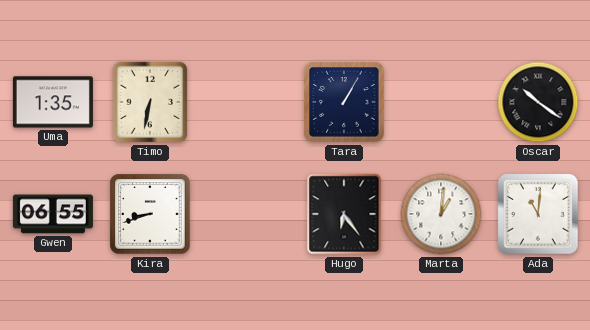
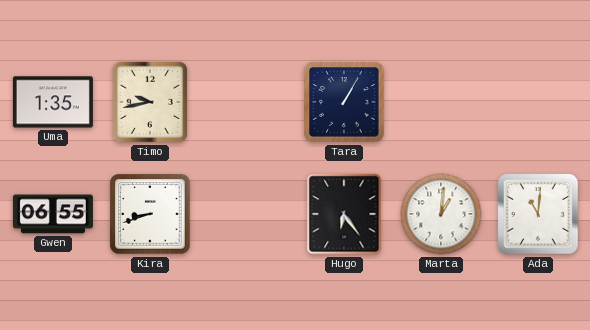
Timo: 6:32 -> 9:43 (150, 102)
Oscar: 10:21 -> none (538, 102)
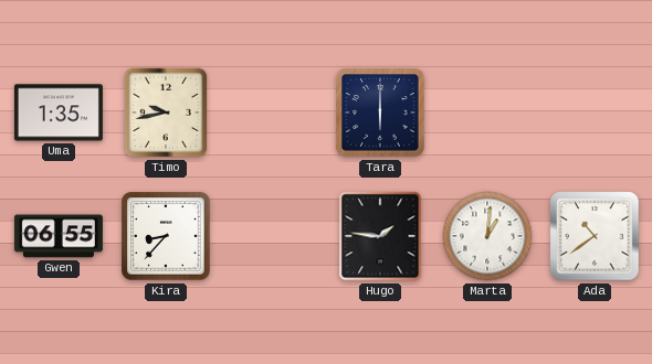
Tara: 1:05 -> 6:00 (380, 113)
Kira: 8:42 -> 8:37 (166, 236)
Hugo: 6:24 -> 1:46 (380, 236)
Ada: 11:01 -> 10:39 (595, 236)
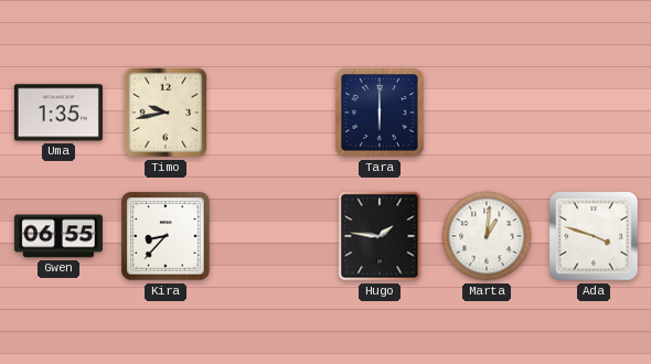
Ada: 10:39 -> 3:48 (594, 236)
